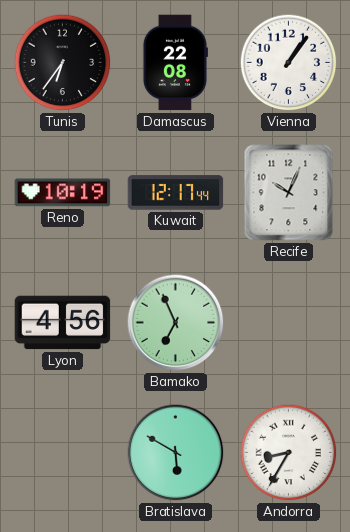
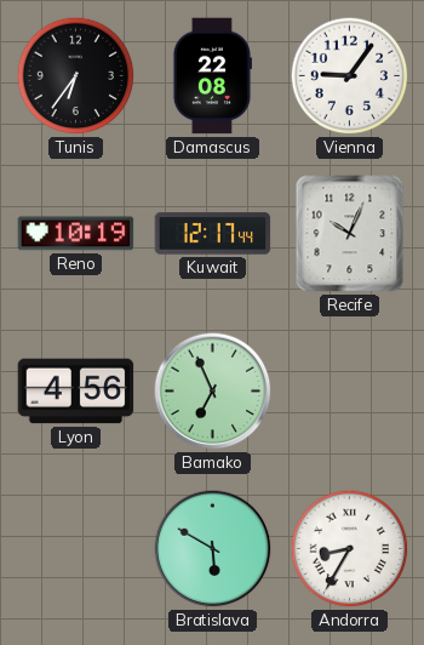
Vienna: 1:06 -> 9:06 (350, 76)
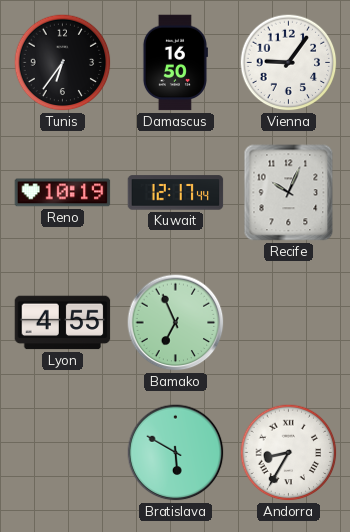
Damascus: 22:08 -> 16:50 (175, 63)
Lyon: 4:56 -> 4:55 (63, 323)
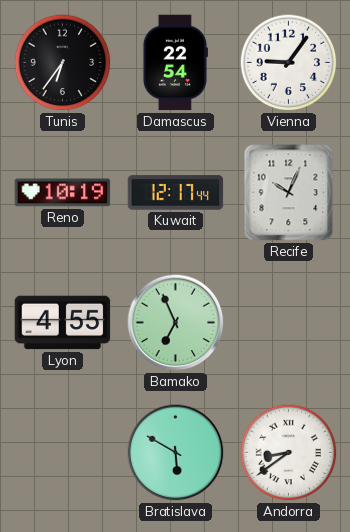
Damascus: 16:50 -> 22:54 (175, 63)
Andorra: 8:35 -> 8:39 (289, 453)
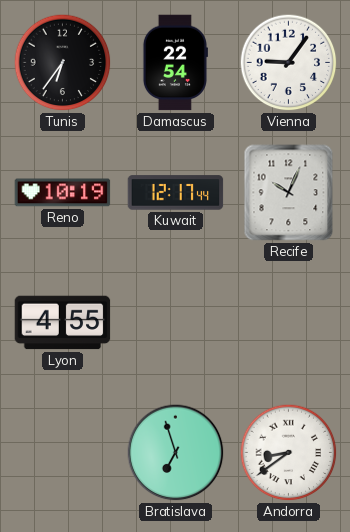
Bamako: 6:56 -> none (176, 323)
Bratislava: 5:50 -> 6:57 (176, 453)
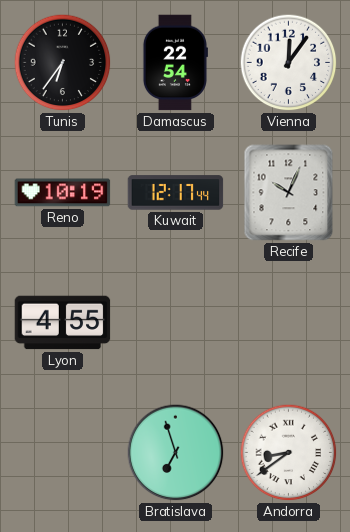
Vienna: 9:06 -> 12:06 (289, 63)
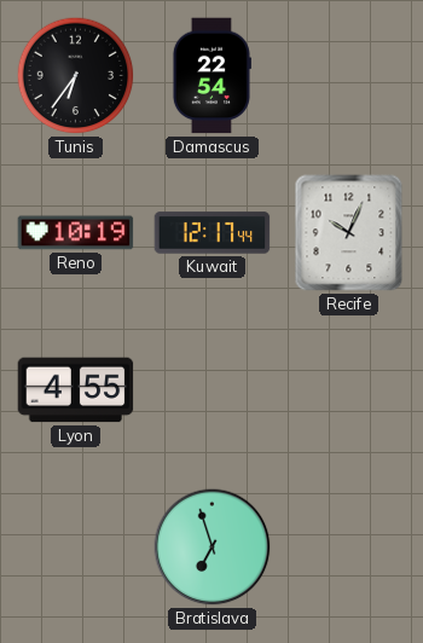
Vienna: 12:06 -> none (289, 63)
Andorra: 8:39 -> none (289, 453)
